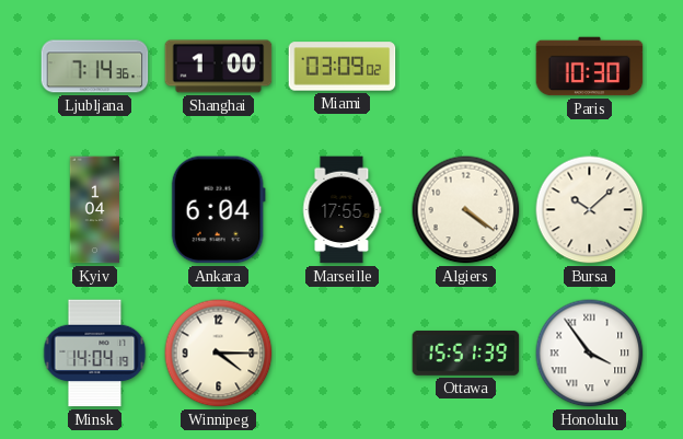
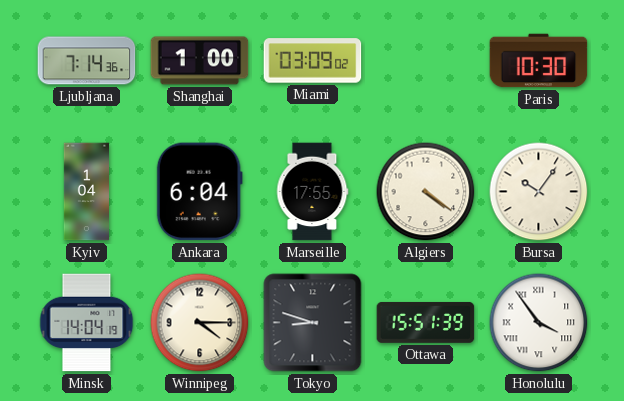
Bursa: 10:08 -> 10:06 (539, 192)
Tokyo: none -> 8:48 (313, 323)
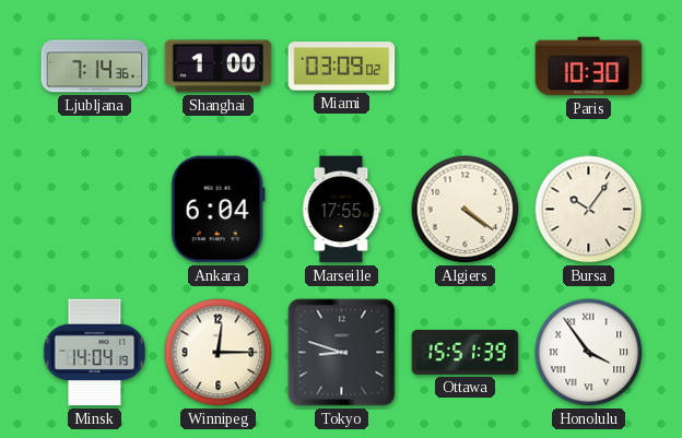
Kyiv: 1:04 -> none (87, 192)
Winnipeg: 4:15 -> 12:15 (219, 353)
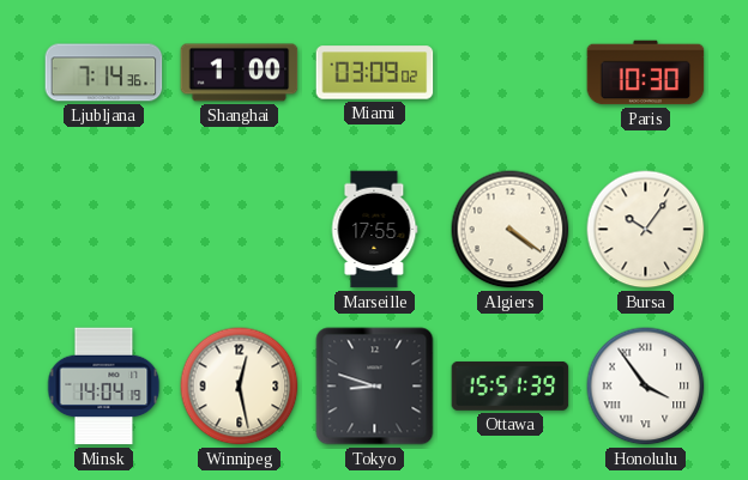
Ankara: 6:04 -> none (217, 210)
Winnipeg: 12:15 -> 12:28 (240, 387)
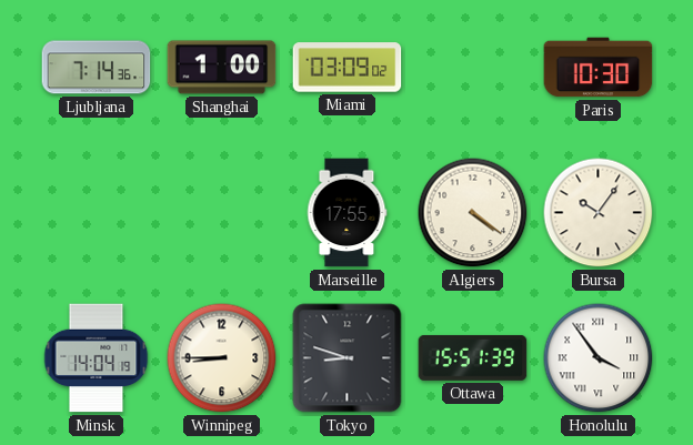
Winnipeg: 12:28 -> 8:45 (222, 358)
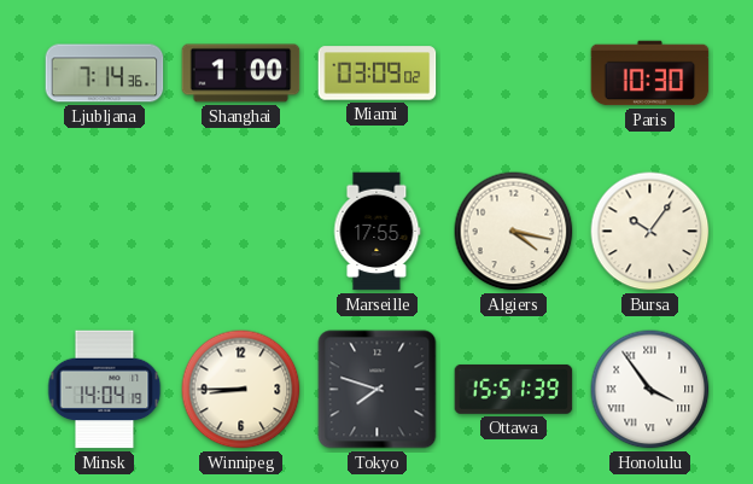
Algiers: 4:21 -> 4:17 (514, 232)
Tokyo: 8:48 -> 7:48 (378, 390)
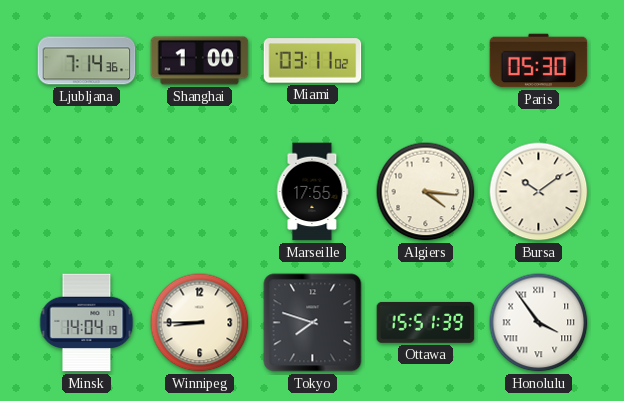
Miami: 03:09 -> 03:11 (313, 61)
Paris: 10:30 -> 05:30 (539, 61)
Algiers: 4:17 -> 4:16 (426, 192)
Bursa: 10:06 -> 10:09 (539, 192)
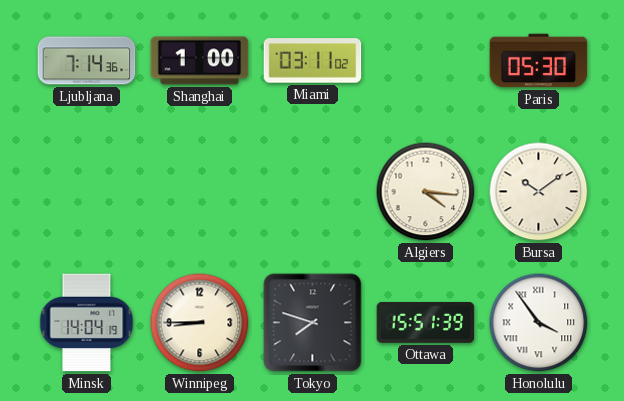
Marseille: 17:55 -> none (312, 192)
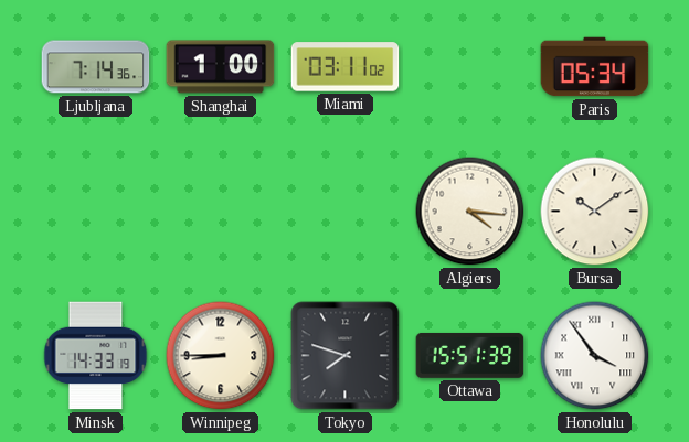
Paris: 05:30 -> 05:34 (595, 67)
Minsk: 14:04 -> 14:33 (96, 356)
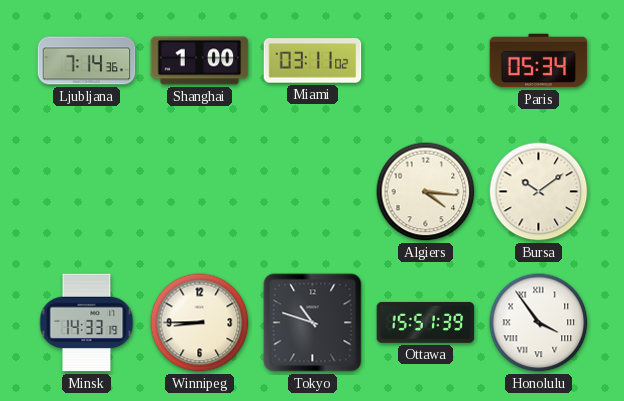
Tokyo: 7:48 -> 10:48 (313, 323)
